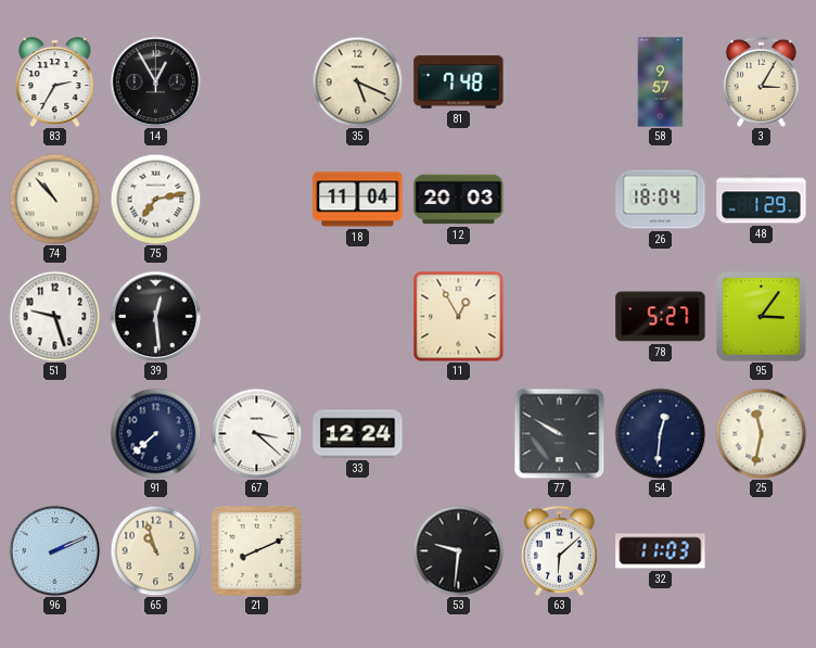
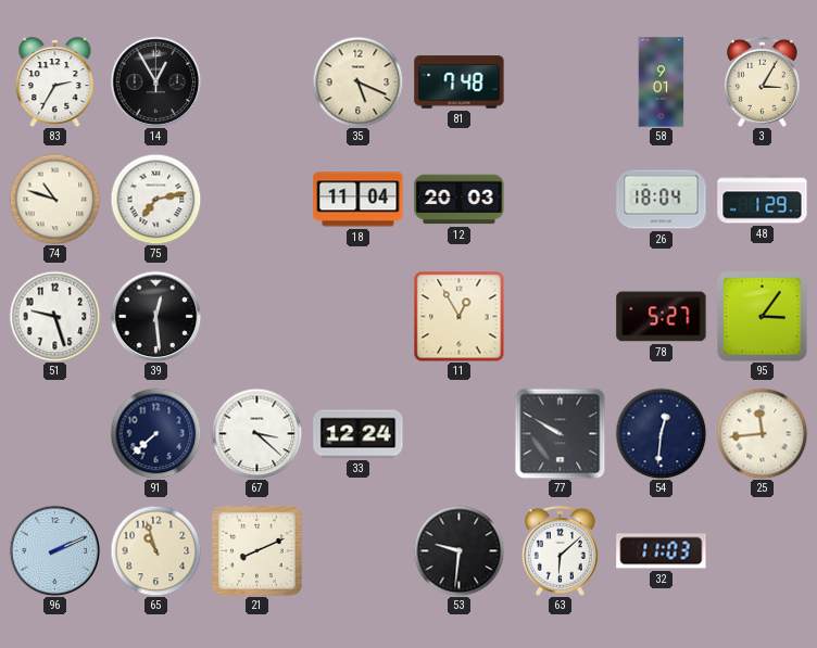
58: 9:57 -> 9:01 (662, 82)
74: 10:53 -> 10:48 (54, 199)
25: 11:32 -> 11:44 (762, 433)
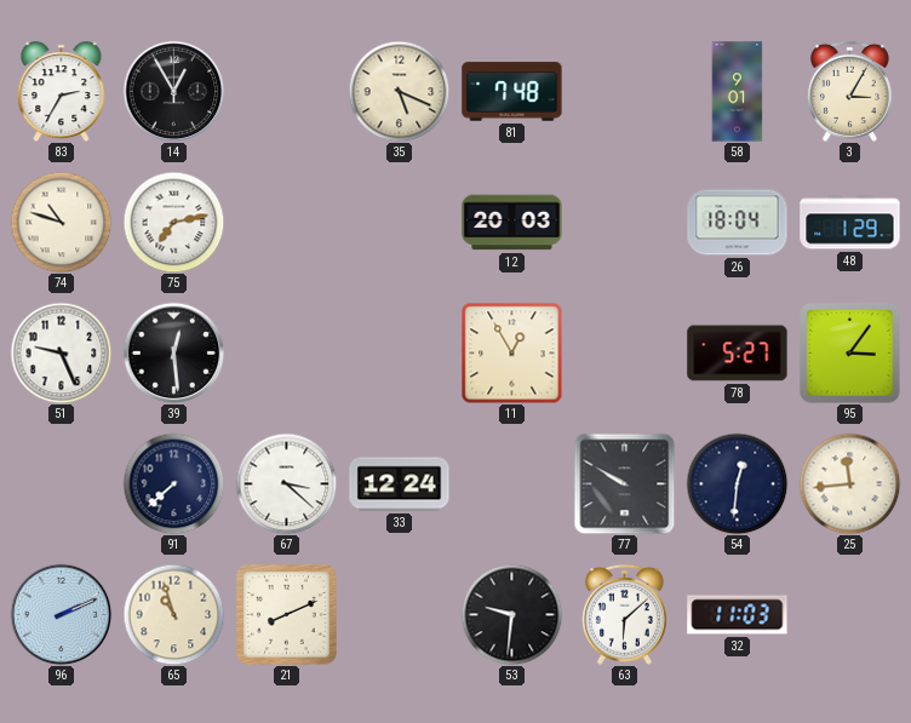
18: 11:04 -> none (359, 200)
51: 9:27 -> 9:26 (61, 352)
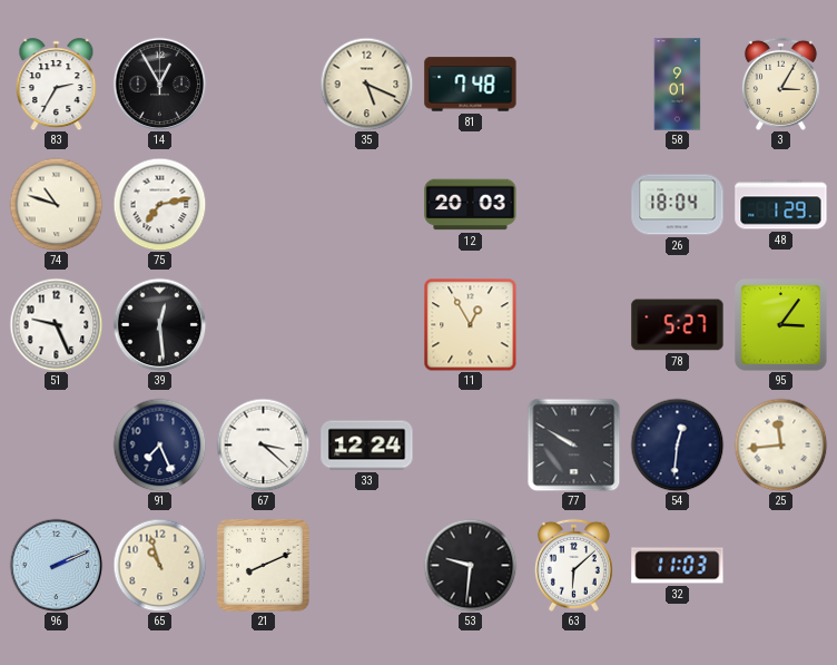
91: 7:38 -> 7:26 (159, 444)
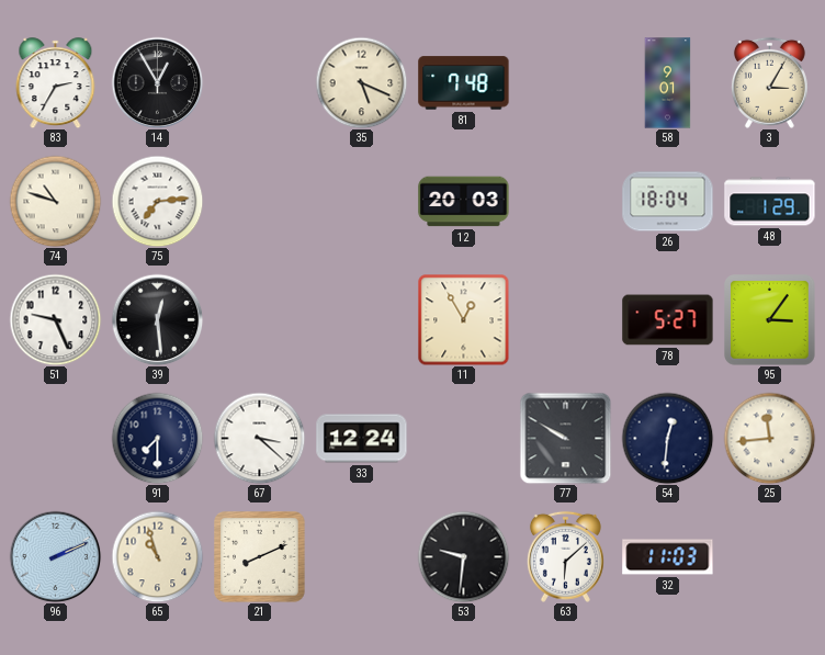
75: 7:13 -> 7:14 (157, 201)
91: 7:26 -> 7:30 (157, 438)
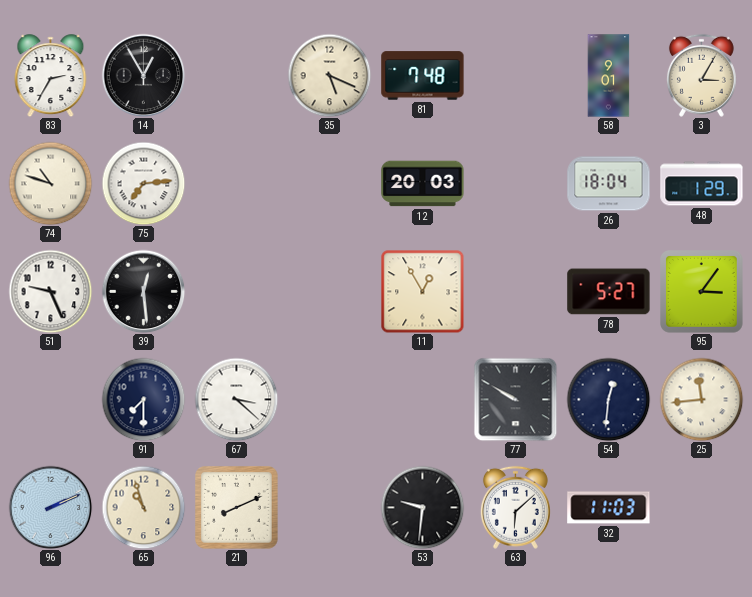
33: 12:24 -> none (362, 439)
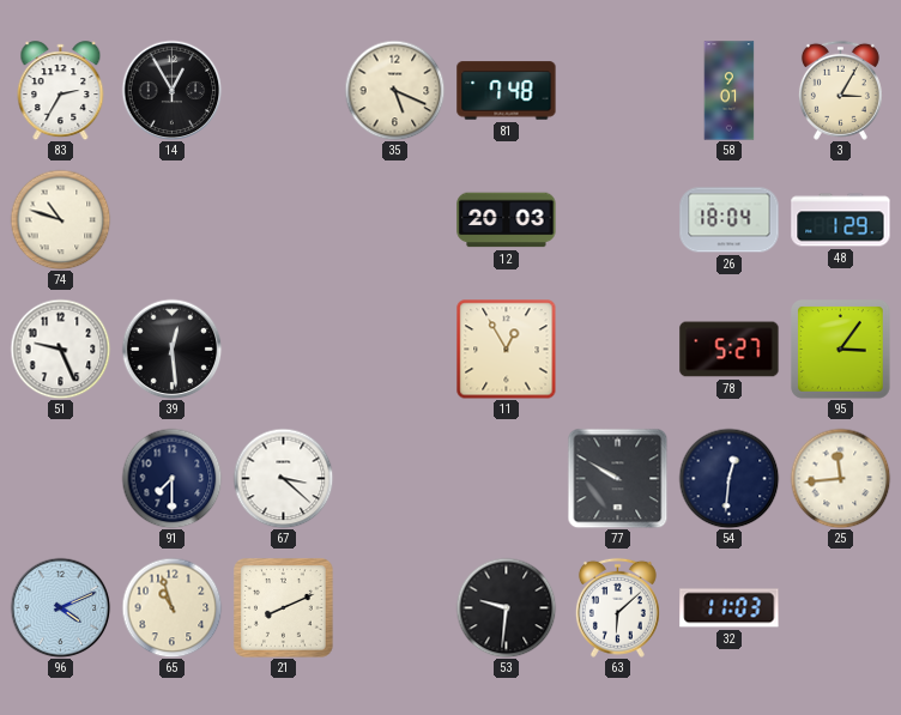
75: 7:14 -> none (143, 183)
96: 2:11 -> 4:11 (60, 607)
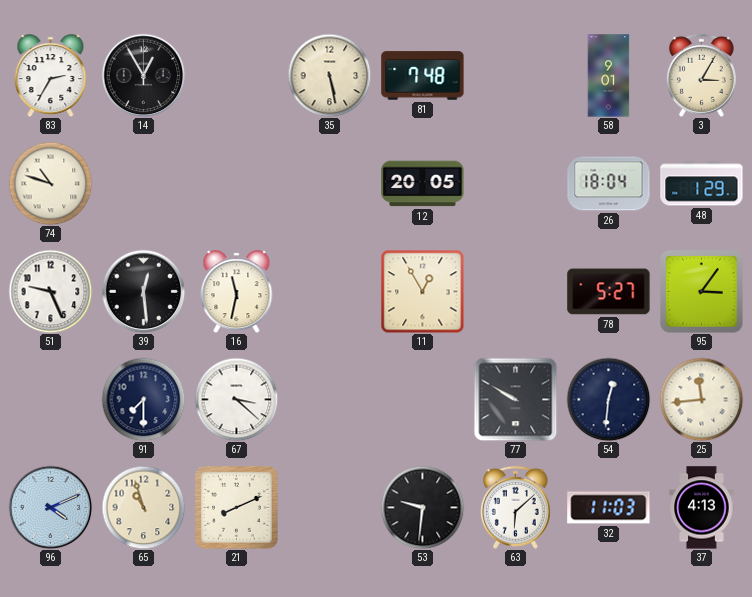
35: 5:19 -> 5:28 (329, 75)
12: 20:03 -> 20:05 (423, 184)
16: none -> 11:32 (237, 292)
37: none -> 4:13 (702, 508)
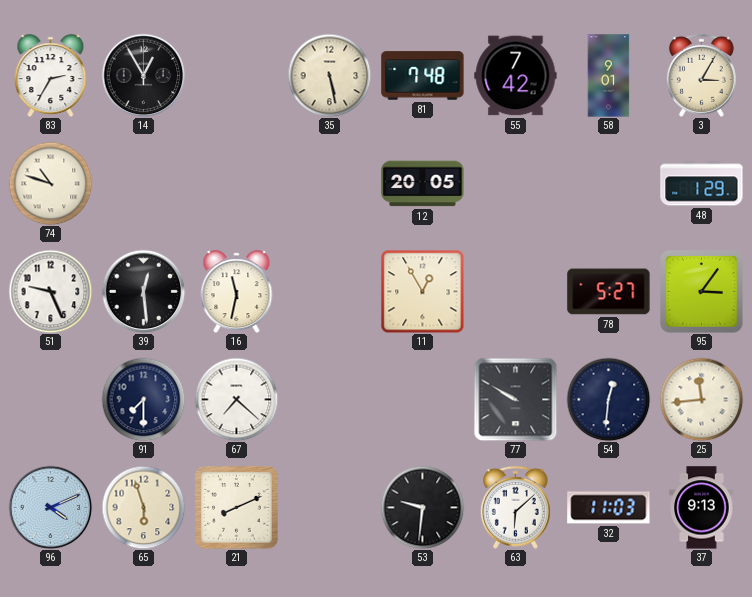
55: none -> 7:42 (516, 76)
26: 18:04 -> none (609, 184)
67: 3:22 -> 7:22 (236, 399)
65: 10:57 -> 5:57 (143, 507)
37: 4:13 -> 9:13 (702, 508)
